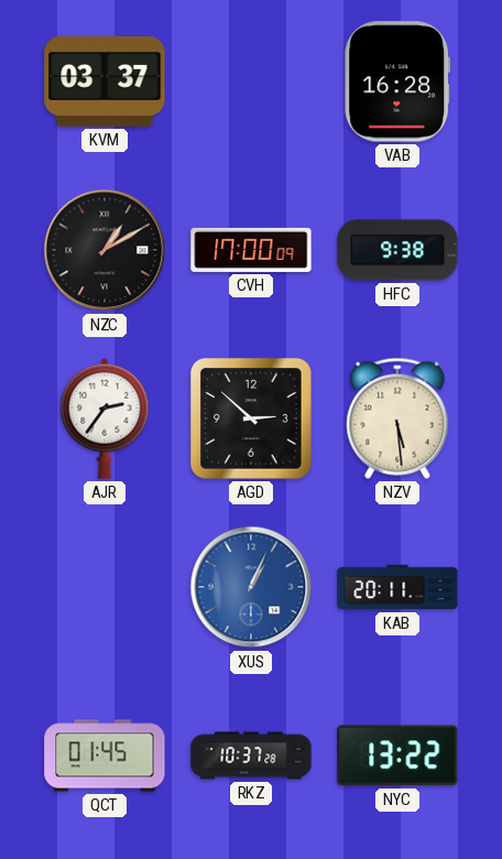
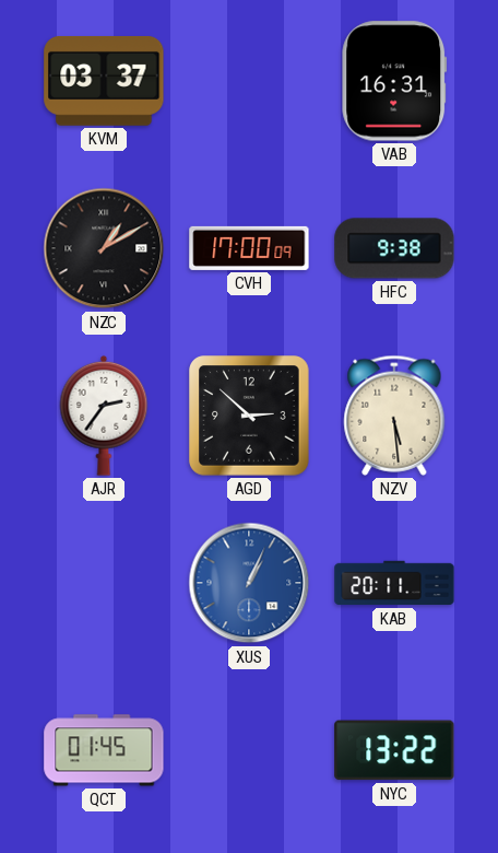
VAB: 16:28 -> 16:31 (394, 81)
RKZ: 10:37 -> none (251, 755)
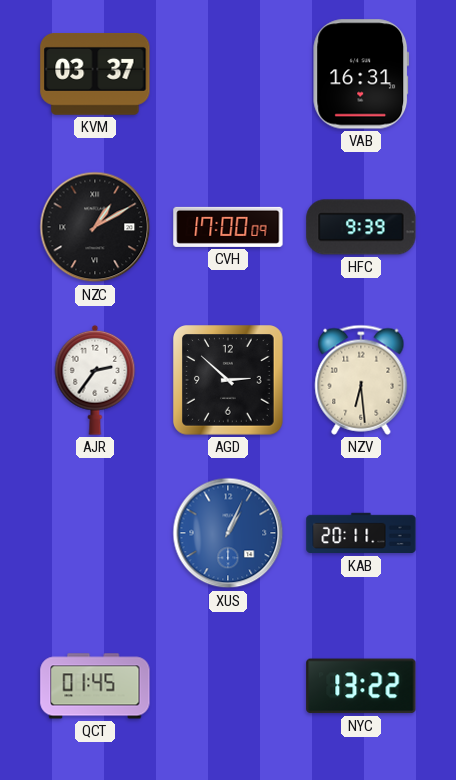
HFC: 9:38 -> 9:39 (361, 227)
NZV: 5:29 -> 6:29 (361, 380)
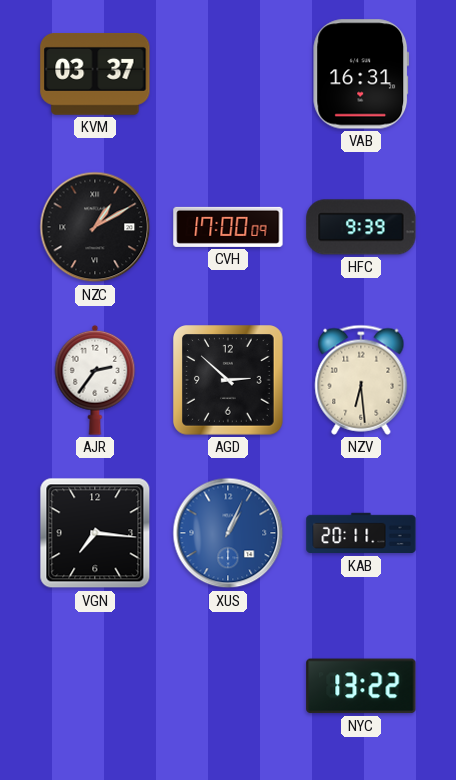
VGN: none -> 7:16 (95, 533)
QCT: 01:45 -> none (95, 686)
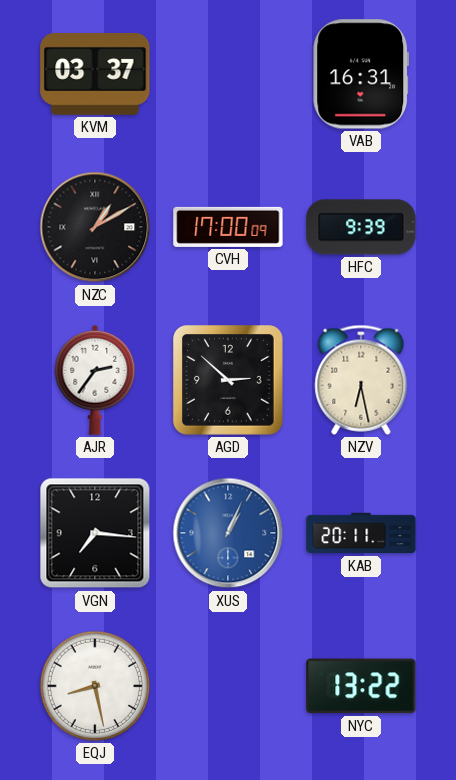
NZV: 6:29 -> 6:28 (361, 380)
EQJ: none -> 8:28 (95, 686)
